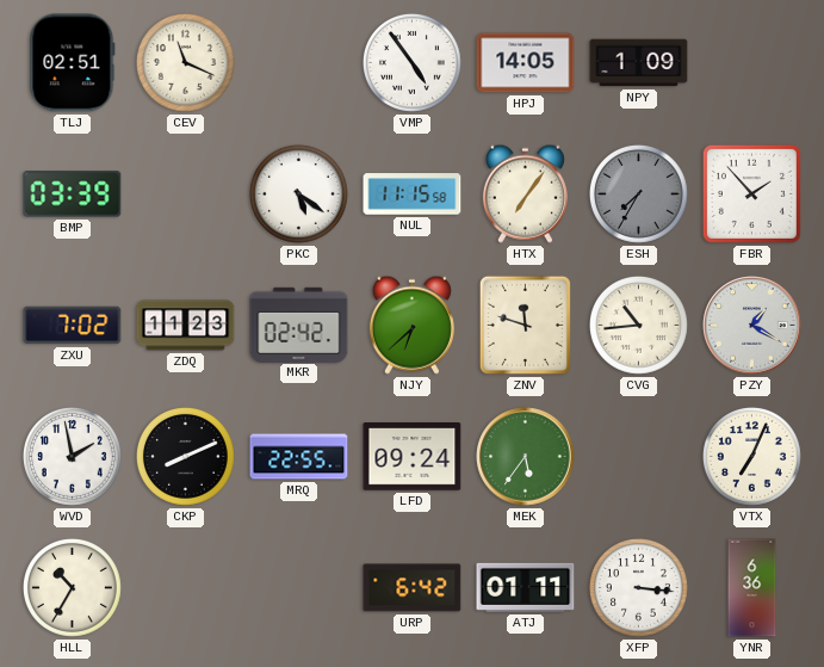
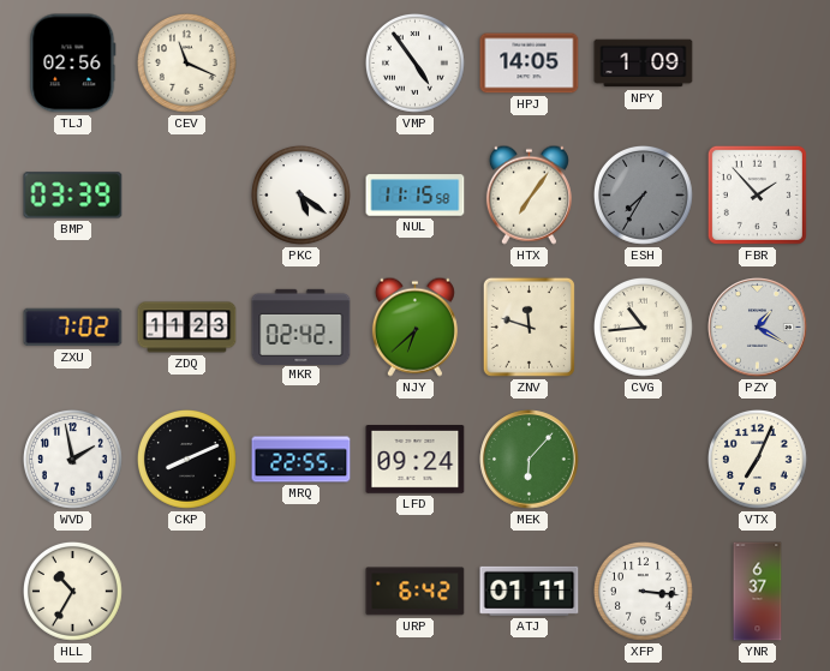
TLJ: 02:51 -> 02:56 (73, 64)
MEK: 5:36 -> 6:07 (530, 460)
YNR: 6:36 -> 6:37 (758, 592)
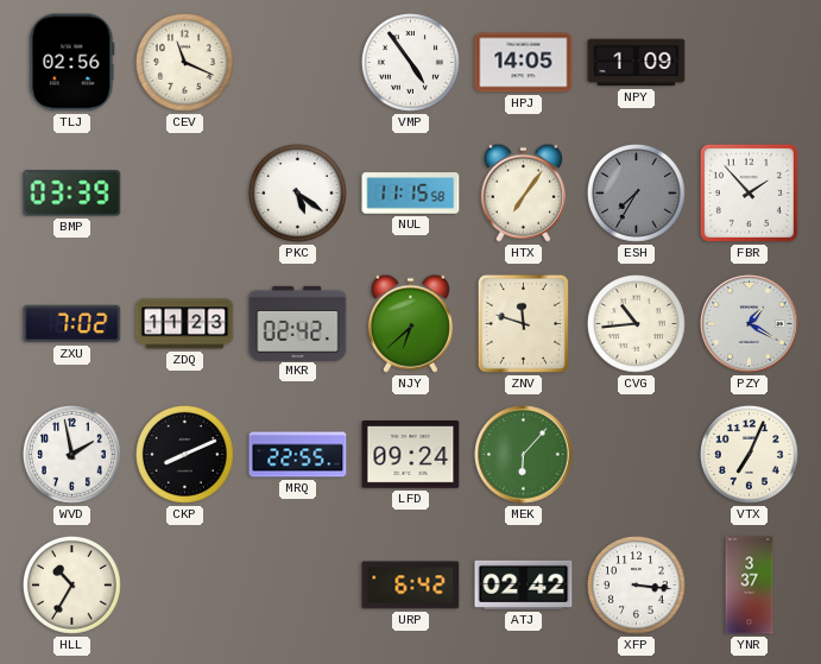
ATJ: 01:11 -> 02:42 (524, 584)
YNR: 6:37 -> 3:37 (750, 586)
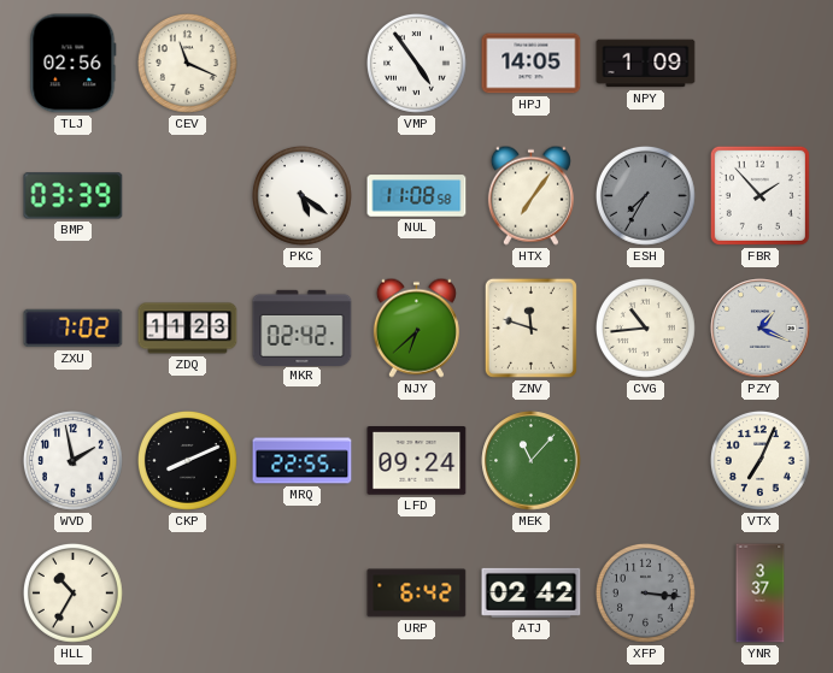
NUL: 11:15 -> 11:08 (417, 196)
PZY: 1:20 -> 1:19 (761, 329)
MEK: 6:07 -> 11:07 (532, 461)
XFP dial: white -> grey (646, 594)
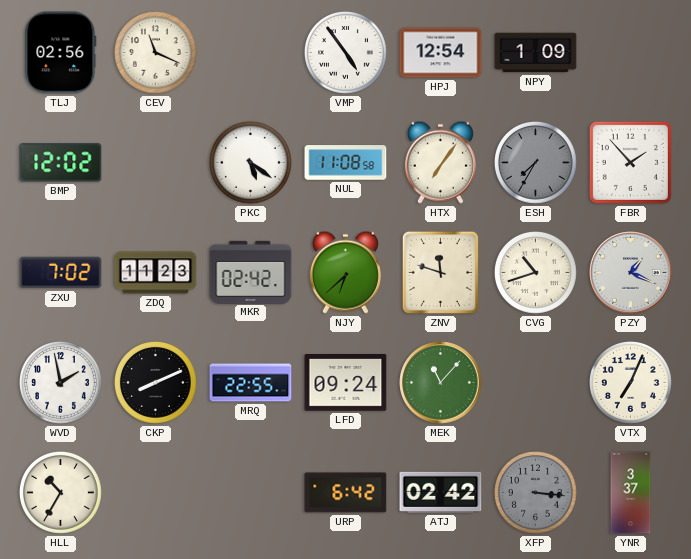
HPJ: 14:05 -> 12:54 (441, 53)
BMP: 03:39 -> 12:02 (61, 163)
CVG: 10:44 -> 10:42 (536, 273)
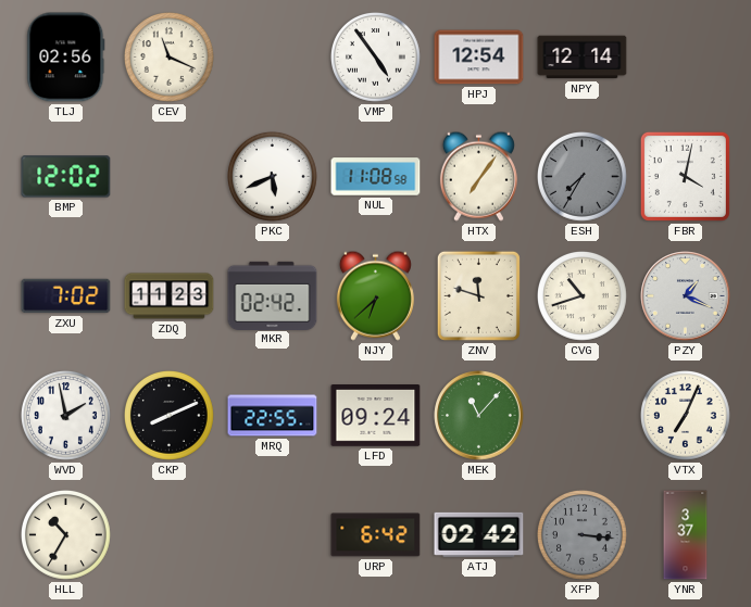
NPY: 1:09 -> 12:14 (583, 58)
PKC: 5:21 -> 5:41 (273, 177)
FBR: 1:53 -> 4:02 (685, 176)
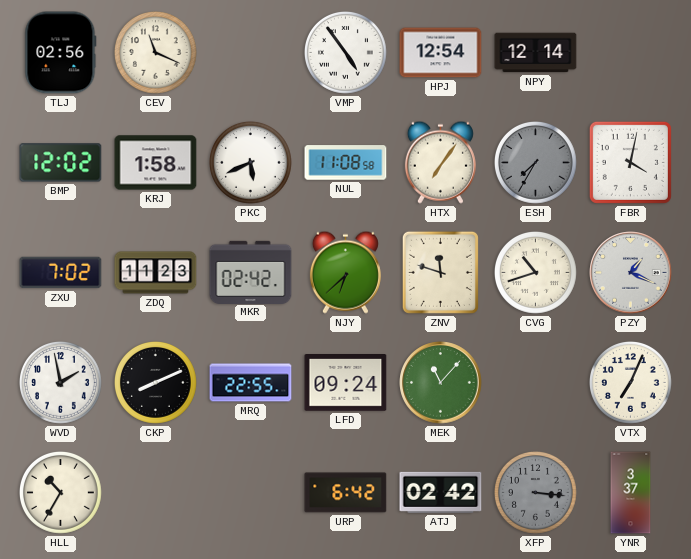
KRJ: none -> 1:58 (156, 163)
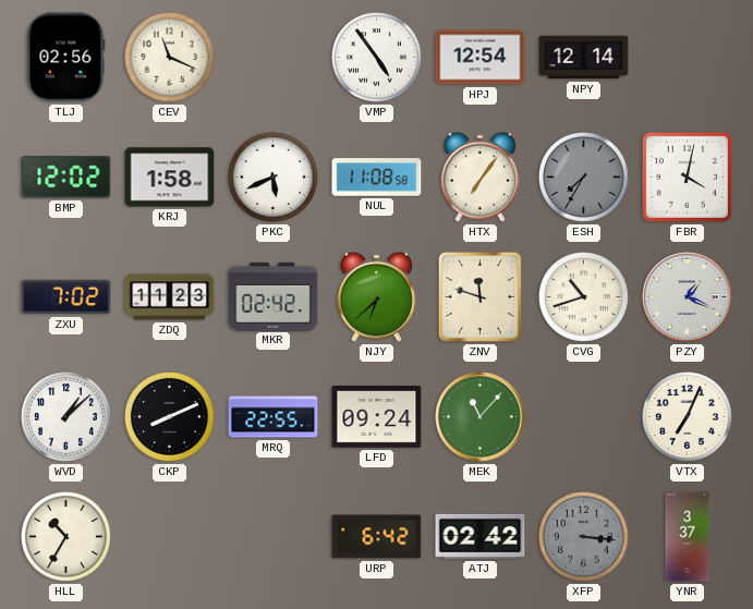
WVD: 1:58 -> 1:08 (66, 417)
